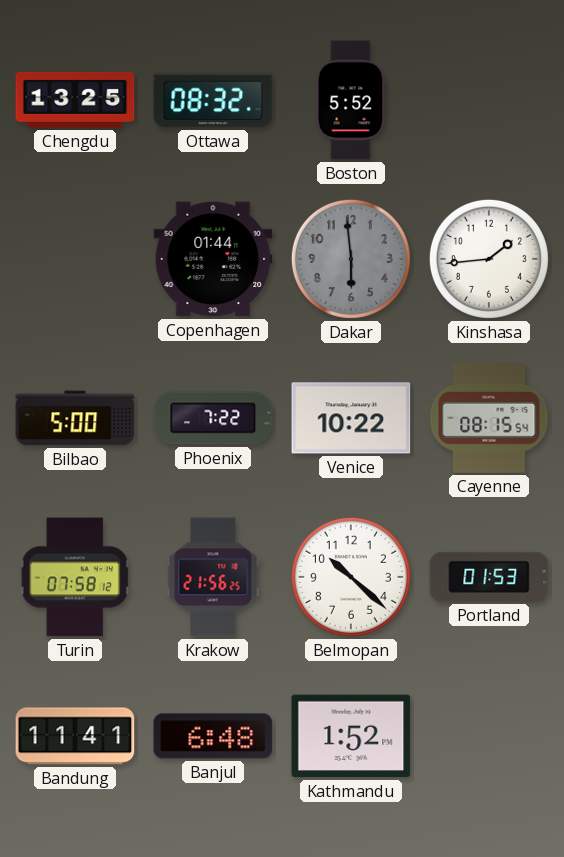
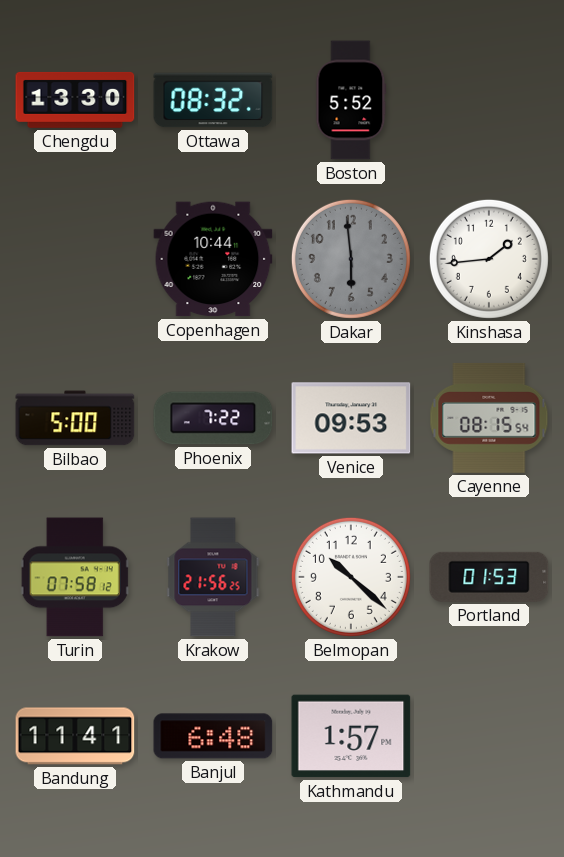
Chengdu: 13:25 -> 13:30 (75, 100)
Copenhagen: 01:44 -> 10:44 (213, 259)
Venice: 10:22 -> 09:53 (351, 418)
Kathmandu: 1:52 -> 1:57 (351, 736)
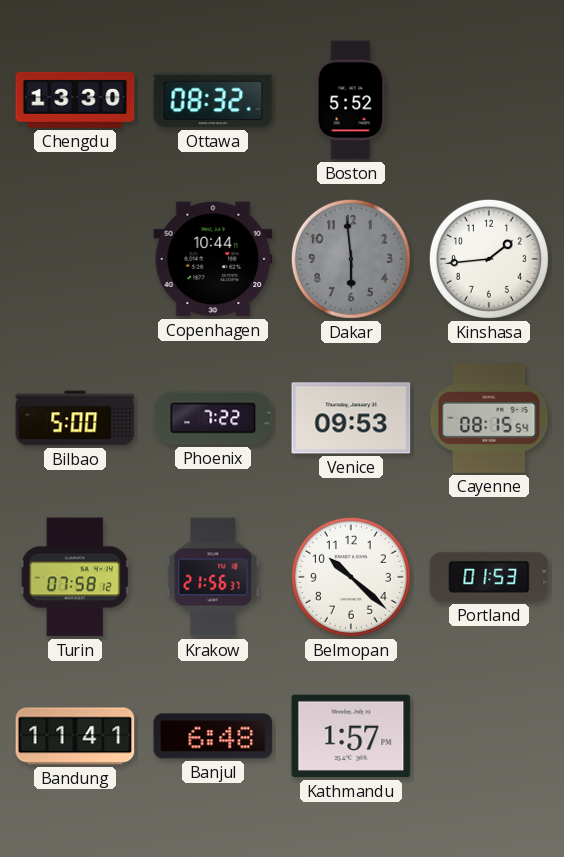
Krakow: 21:56:25 -> 21:56:37 (213, 577)
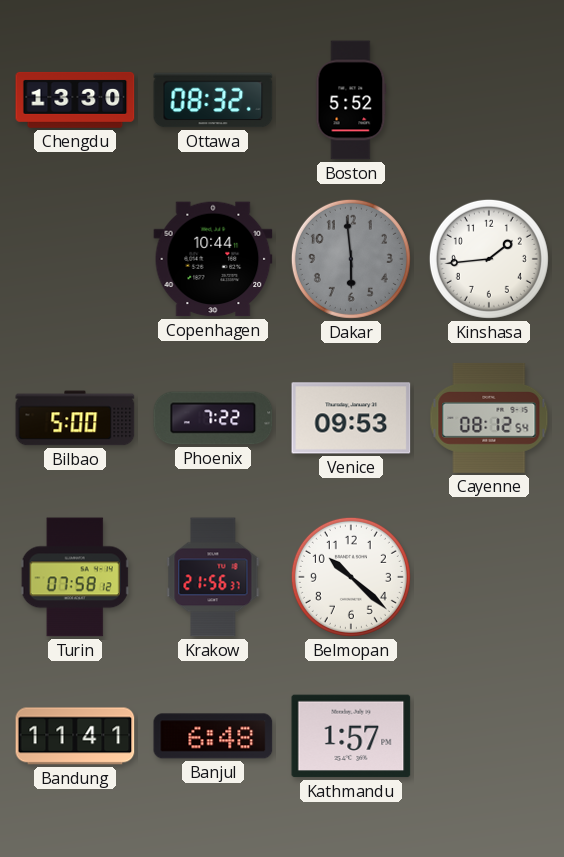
Cayenne: 08:15 -> 08:12 (489, 418)
Portland: 01:53 -> none (489, 577)
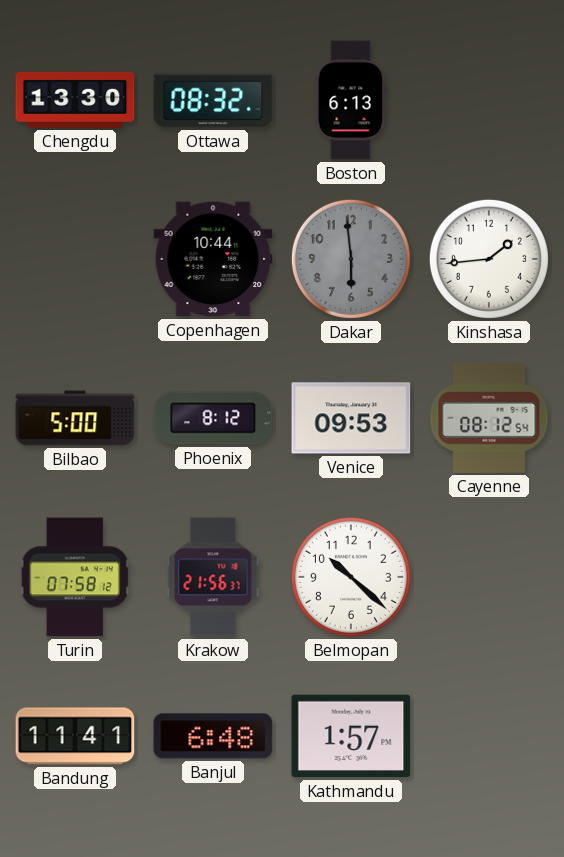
Boston: 5:52 -> 6:13 (351, 100)
Phoenix: 7:22 -> 8:12 (213, 418)
